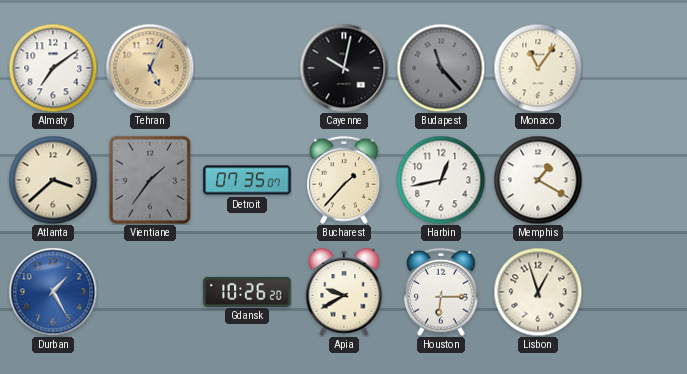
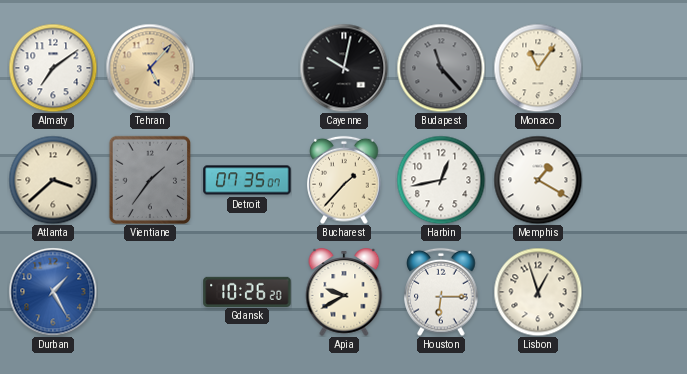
Tehran: 5:04 -> 5:07 (150, 68)
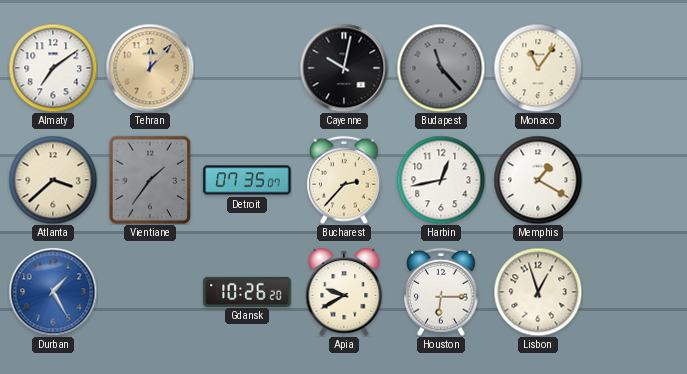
Tehran: 5:07 -> 12:07 (150, 68)
Bucharest: 1:37 -> 2:37 (344, 180)
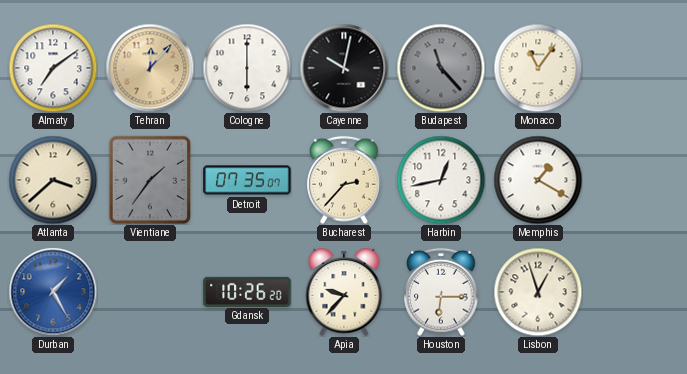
Cologne: none -> 6:00 (247, 68)
Apia: 9:40 -> 9:37 (344, 292)
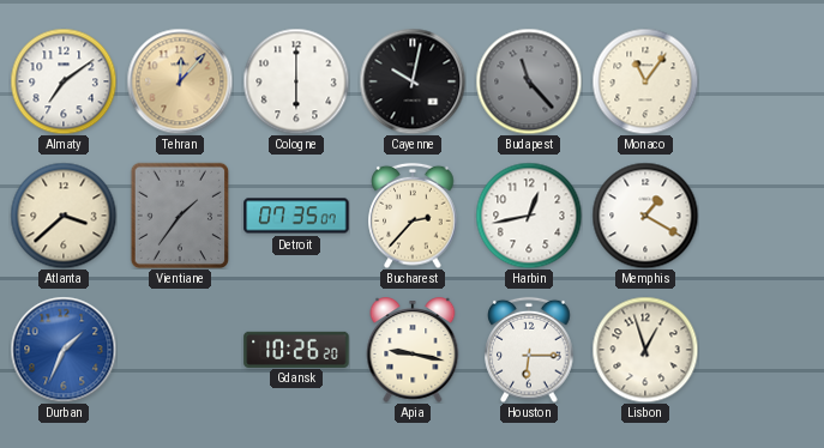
Durban: 1:25 -> 1:34 (64, 350)
Apia: 9:37 -> 9:17 (413, 350)
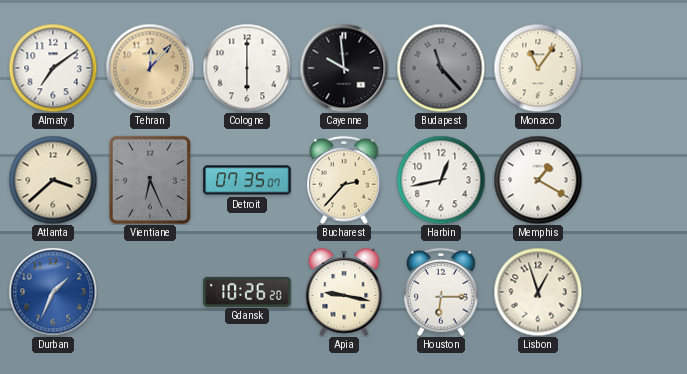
Cayenne: 10:02 -> 9:59 (344, 68)
Vientiane: 1:36 -> 6:26 (149, 179)
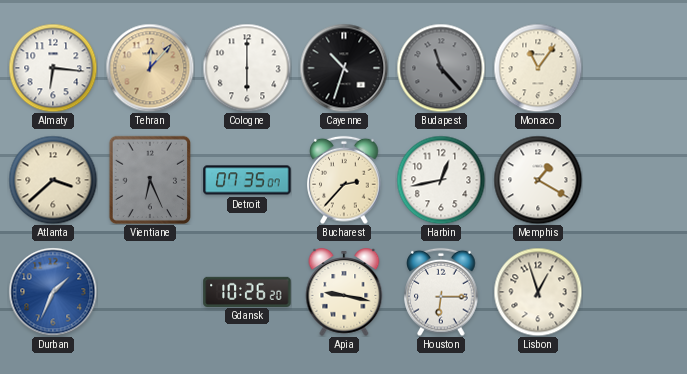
Almaty: 7:09 -> 6:16 (53, 68)
Cayenne: 9:59 -> 10:33 (344, 68)
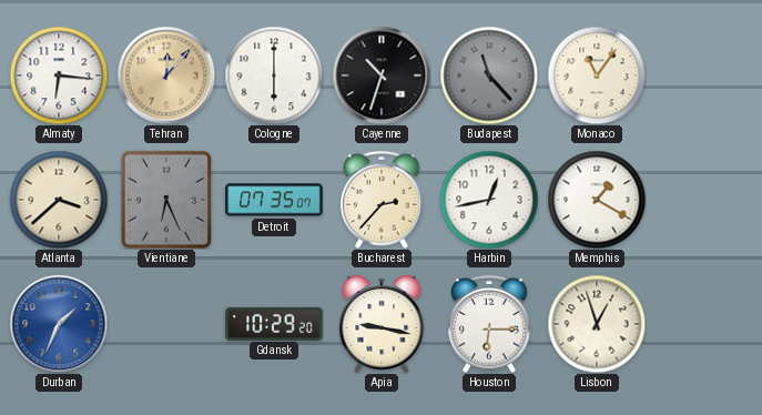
Gdansk: 10:26 -> 10:29 (274, 323)
